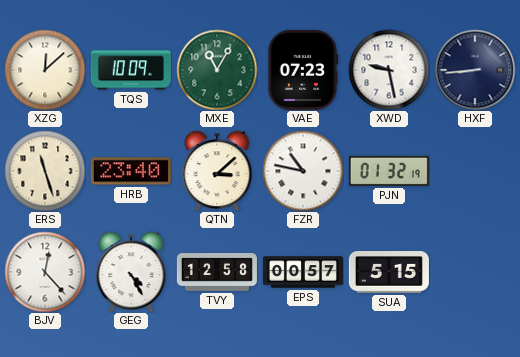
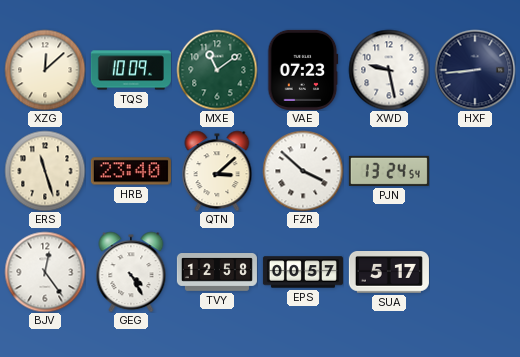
MXE: 11:05 -> 11:09 (217, 70)
FZR: 10:47 -> 3:52 (303, 171)
PJN: 01:32 -> 13:24 (389, 171)
BJV: 12:23 -> 12:24 (45, 272)
SUA: 5:15 -> 5:17 (389, 273)
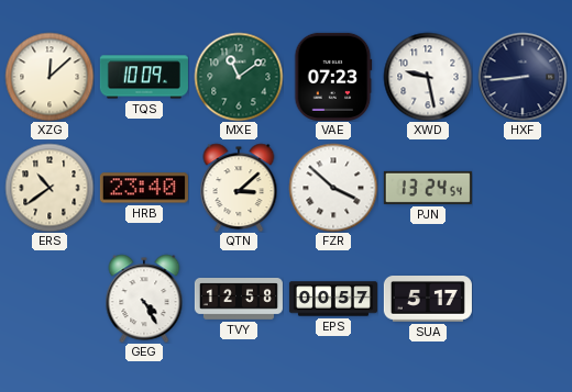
ERS: 11:27 -> 10:39 (50, 188)
BJV: 12:24 -> none (45, 272)
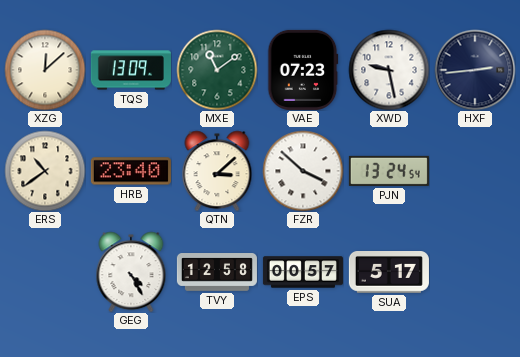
TQS: 10:09 -> 13:09 (131, 70)
HXF: 8:44 -> 2:44 (475, 70)
